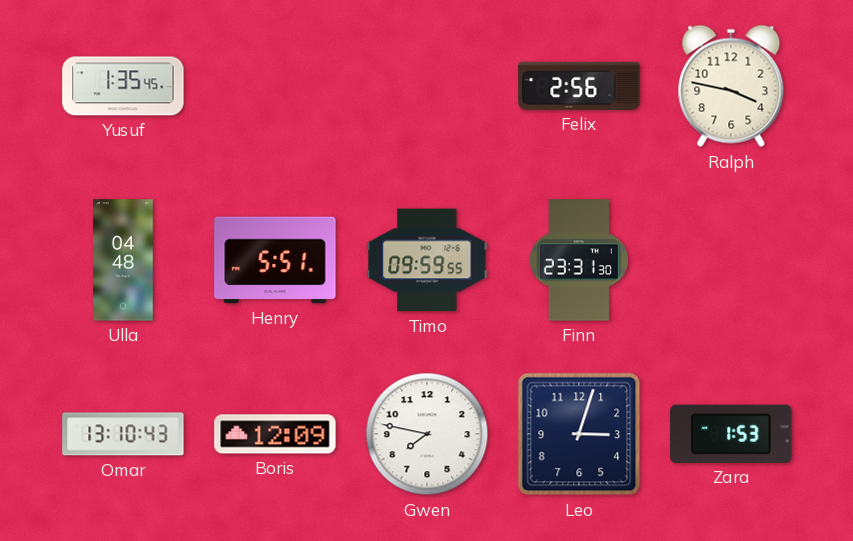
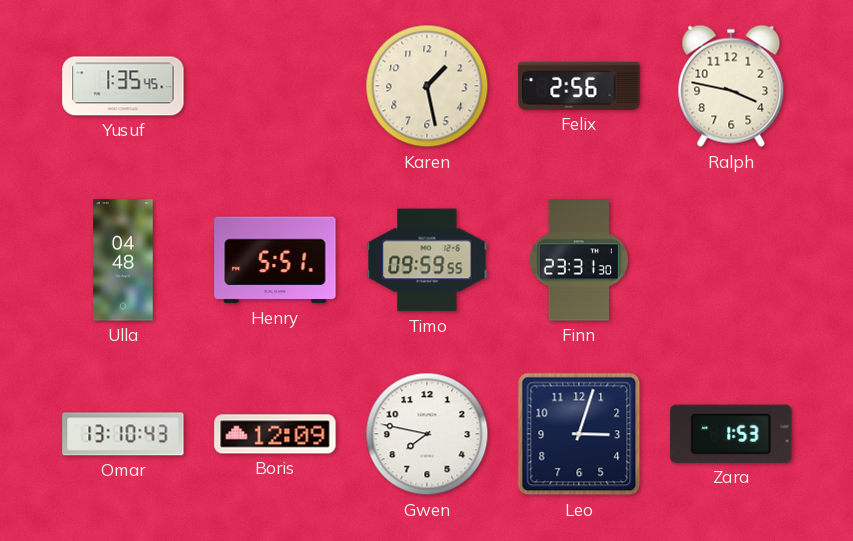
Karen: none -> 1:28 (427, 86)
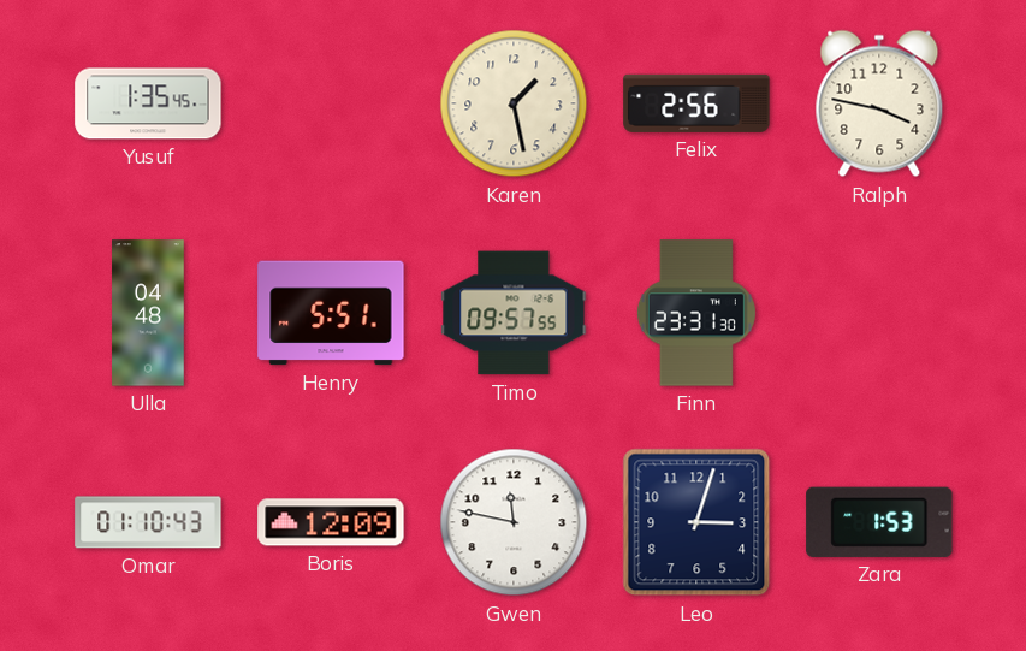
Timo: 09:59 -> 09:57 (514, 313)
Omar: 13:10 -> 01:10 (148, 522)
Gwen: 7:47 -> 11:47 (514, 522)
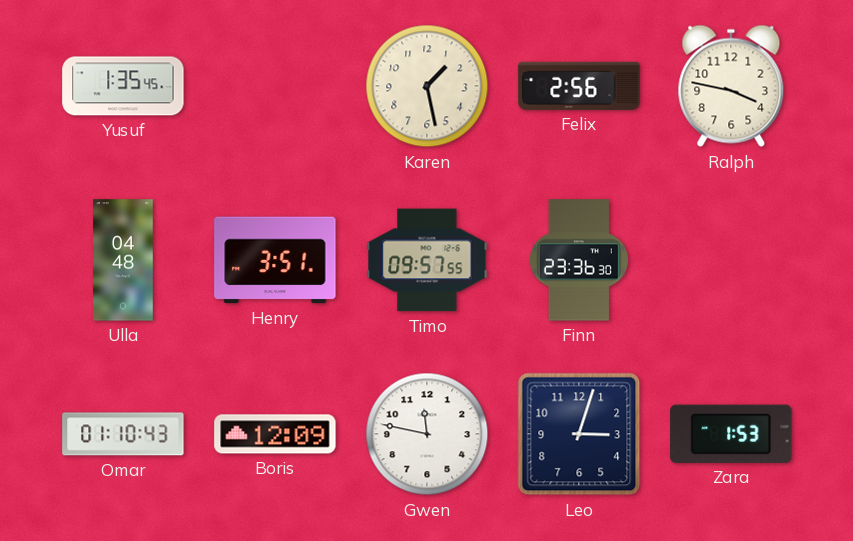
Henry: 5:51 -> 3:51 (275, 260)
Finn: 23:31 -> 23:36 (579, 260)
